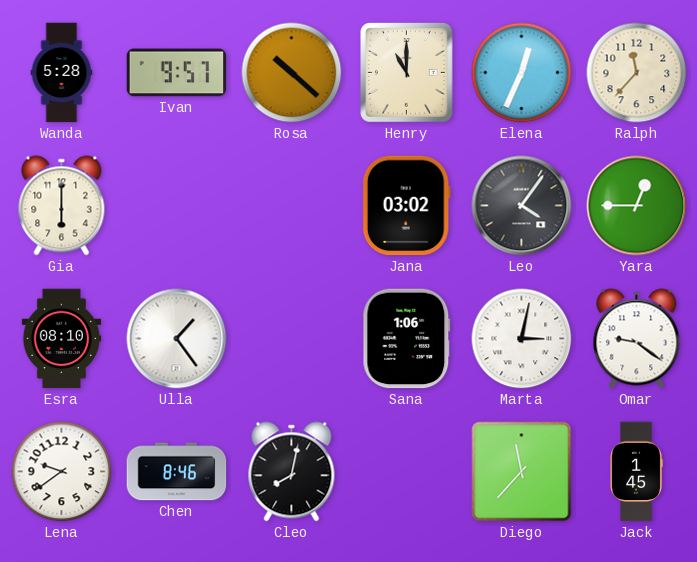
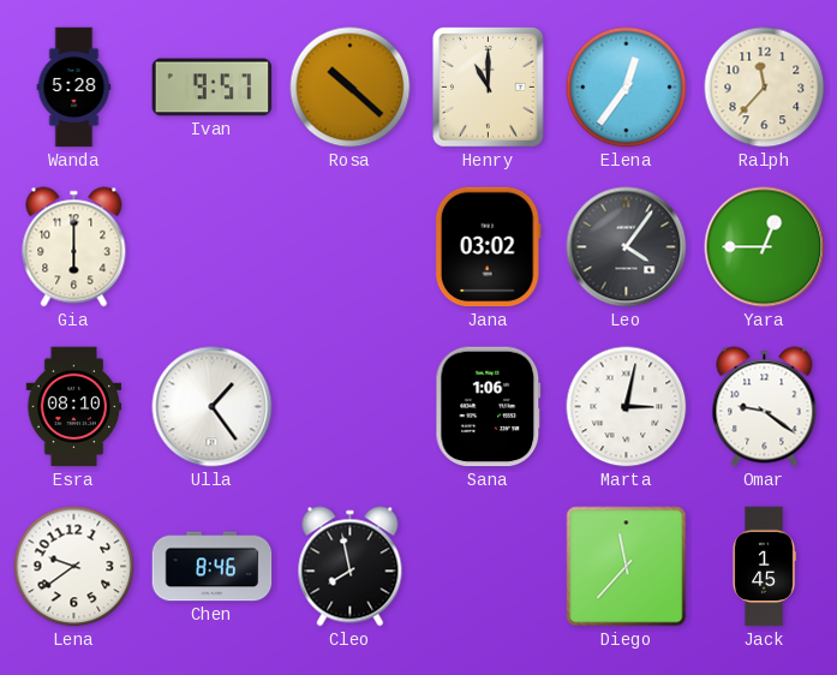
Elena: 12:34 -> 12:36 (627, 88)
Cleo: 8:02 -> 7:58 (351, 567)
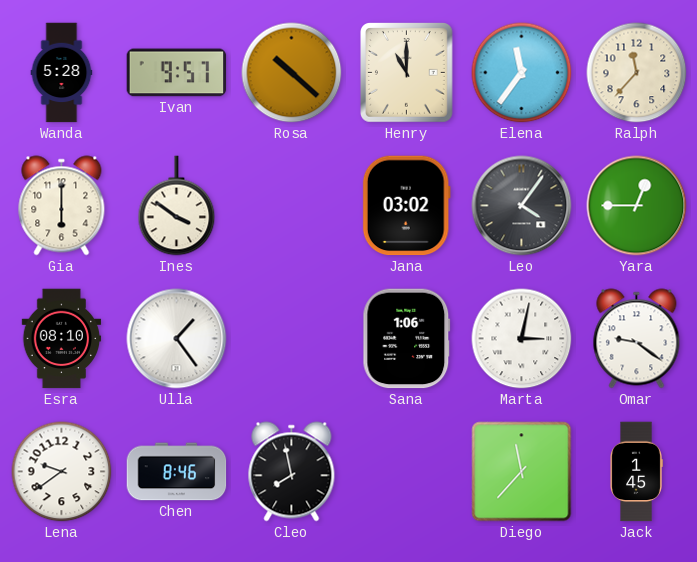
Elena: 12:36 -> 11:36 (522, 73)
Ines: none -> 3:51 (177, 206)
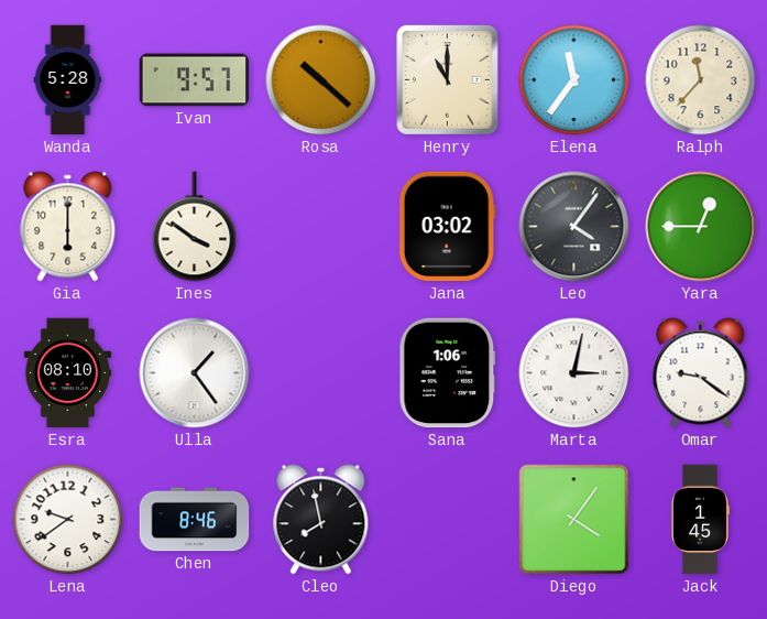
Diego: 11:37 -> 4:06 (574, 520)
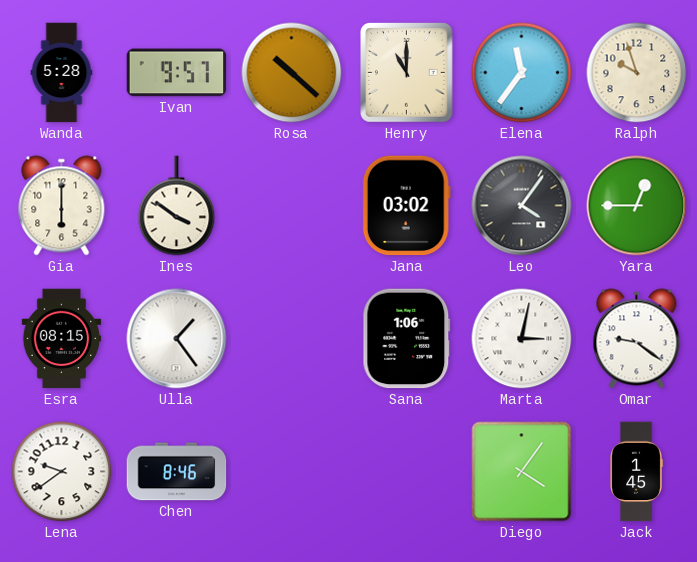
Ralph: 11:37 -> 9:57 (637, 73)
Esra: 08:10 -> 08:15 (62, 339)
Cleo: 7:58 -> none (321, 520)
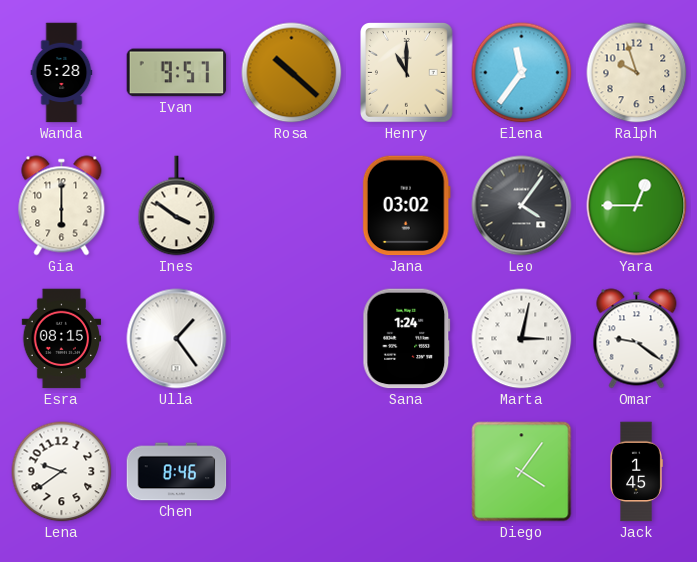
Sana: 1:06 -> 1:24 (407, 339)
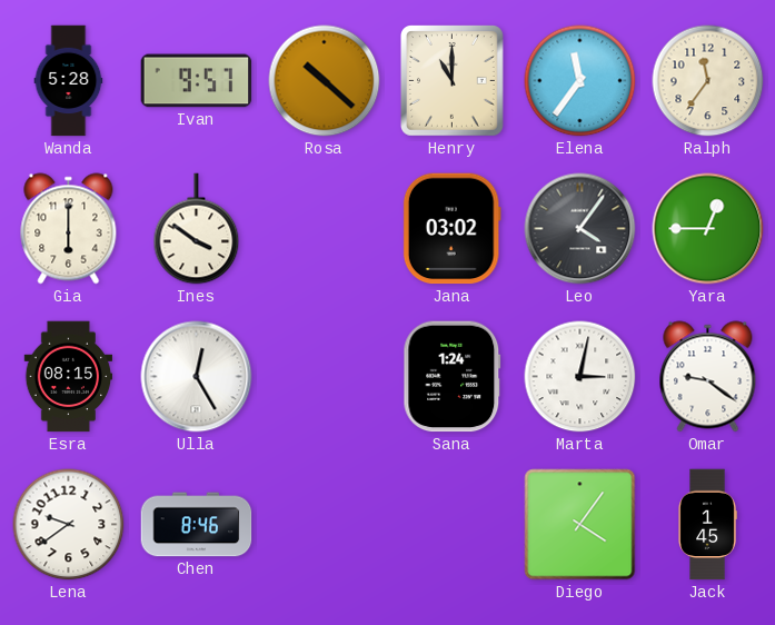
Ralph: 9:57 -> 11:36 (708, 81)
Ulla: 1:24 -> 12:25 (197, 377)
